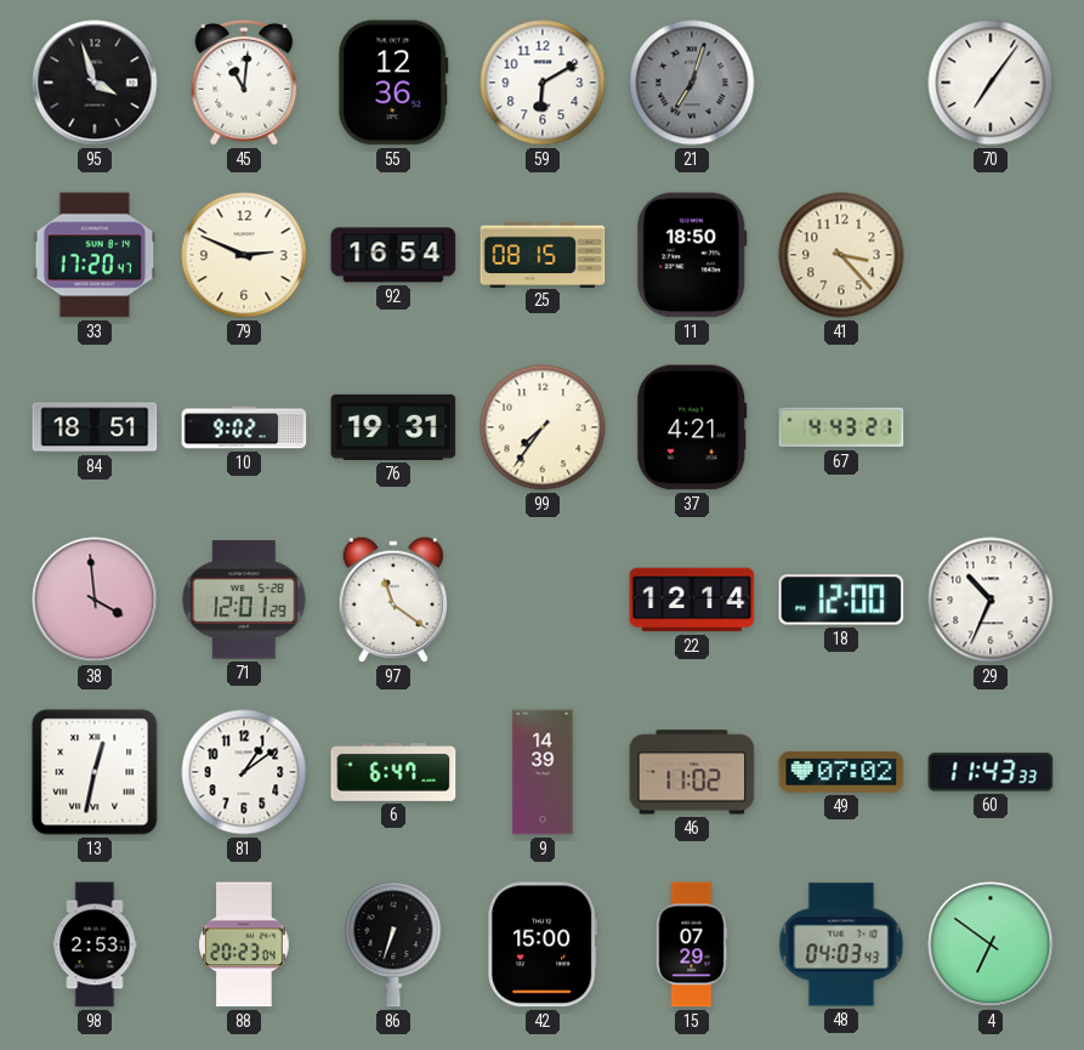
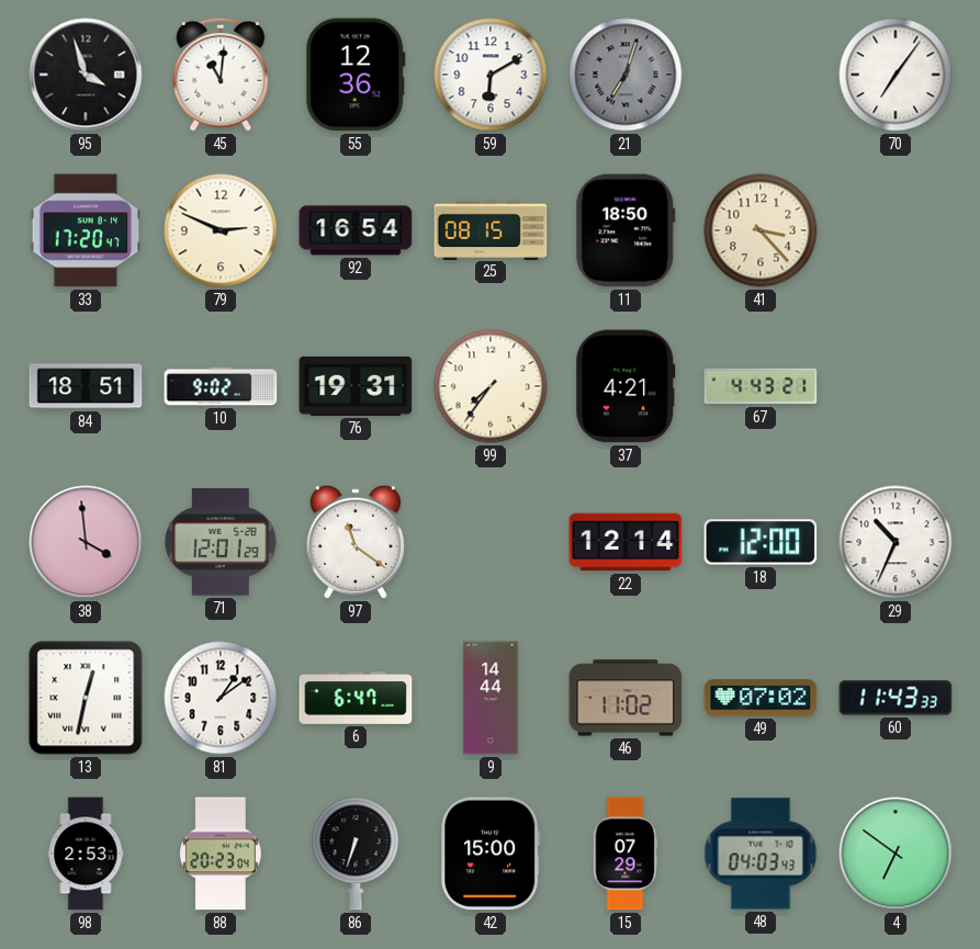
9: 14:39 -> 14:44 (491, 698)
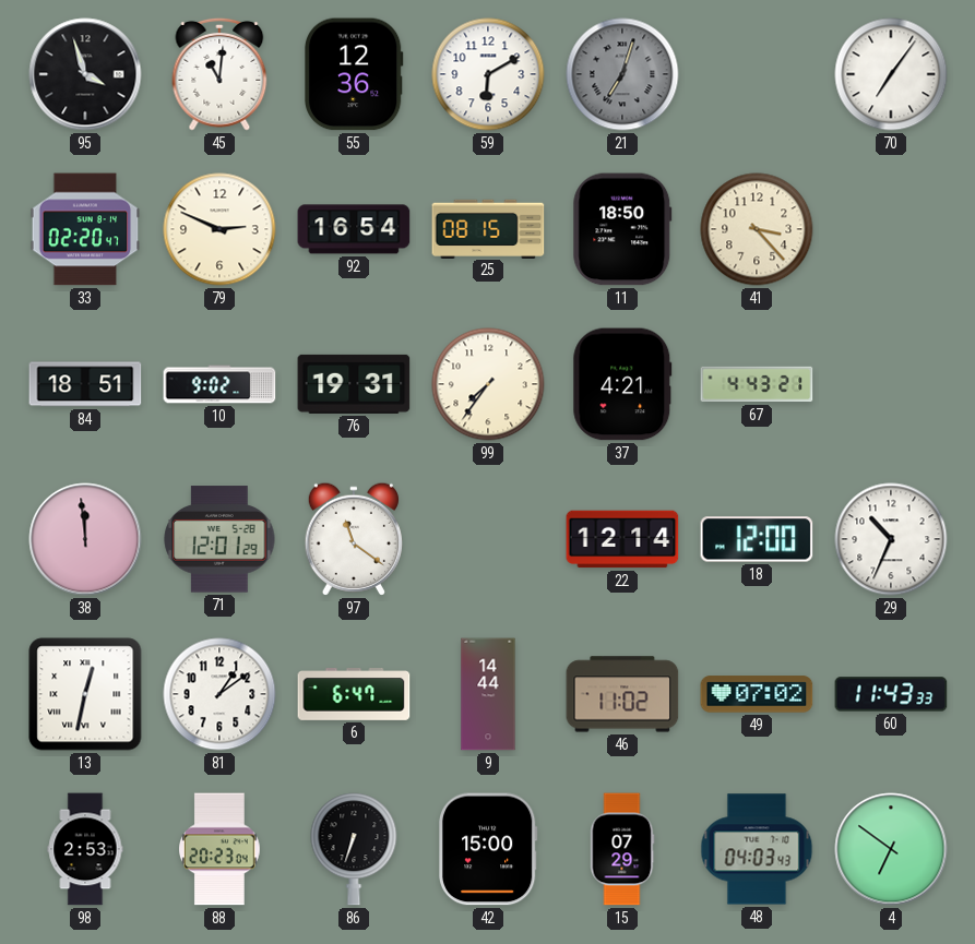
33: 17:20 -> 02:20 (85, 229)
38: 3:59 -> 11:59 (85, 539)
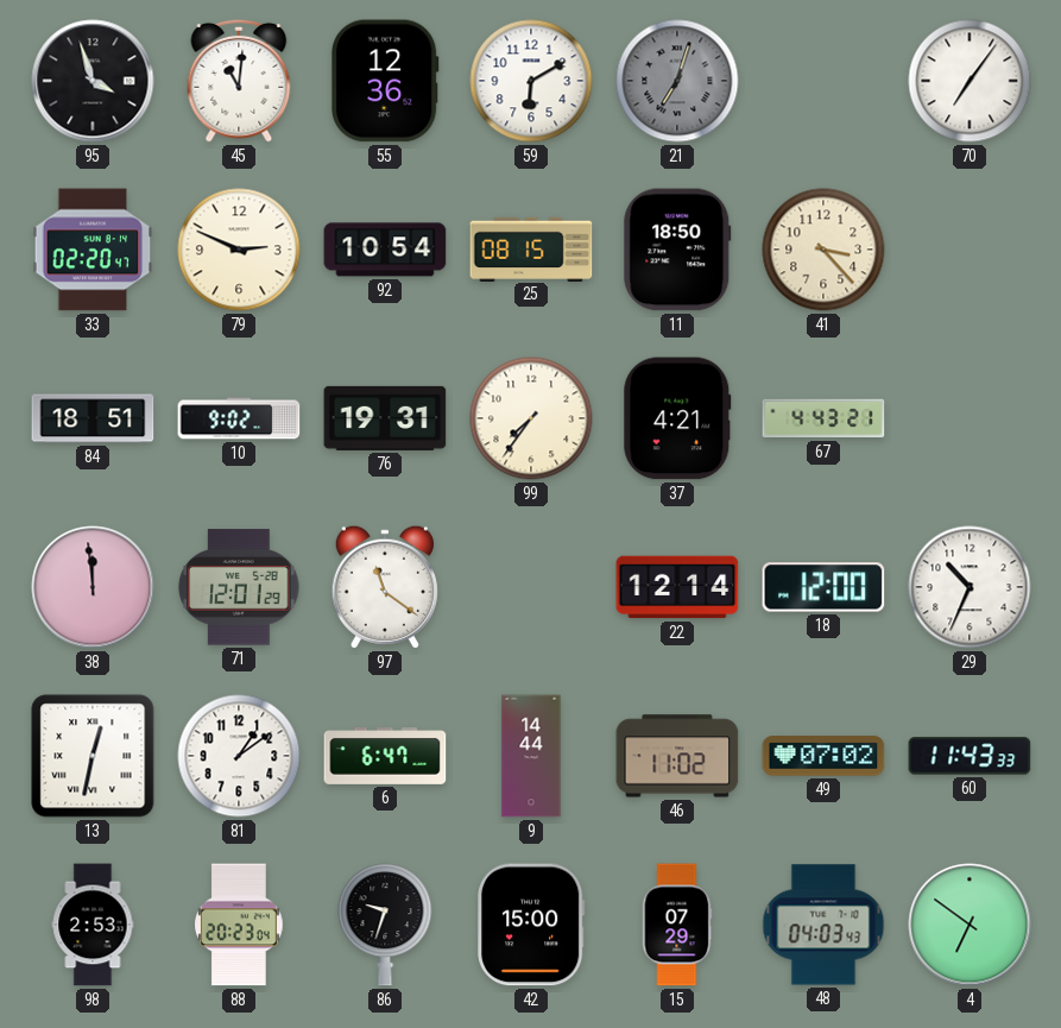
92: 16:54 -> 10:54 (385, 250)
86: 6:33 -> 9:33 (385, 925)
